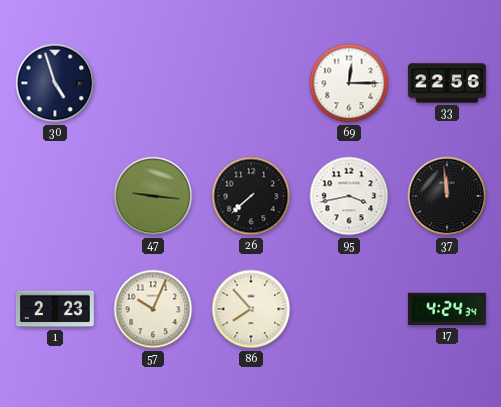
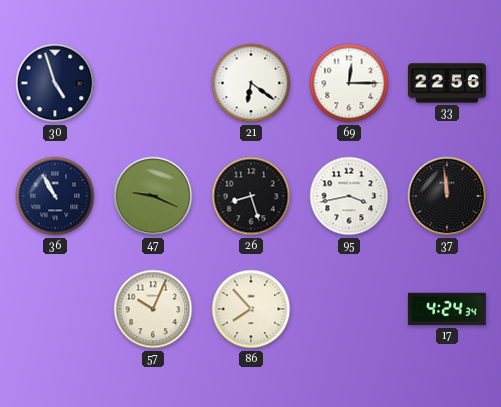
21: none -> 6:21 (251, 83)
36: none -> 10:55 (55, 196)
47: 9:16 -> 9:19 (153, 196)
26: 7:38 -> 8:27 (251, 196)
1: 2:23 -> none (55, 309)
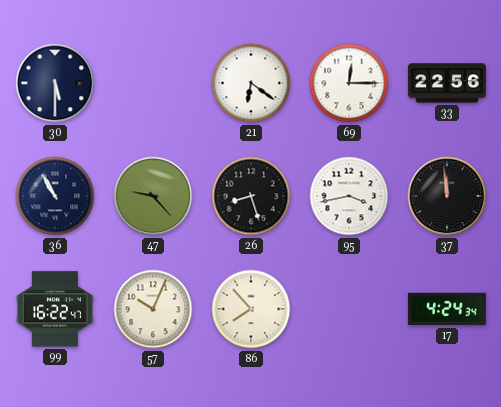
30: 4:57 -> 5:30 (55, 83)
47: 9:19 -> 9:23 (153, 196)
99: none -> 16:22 (55, 309)
